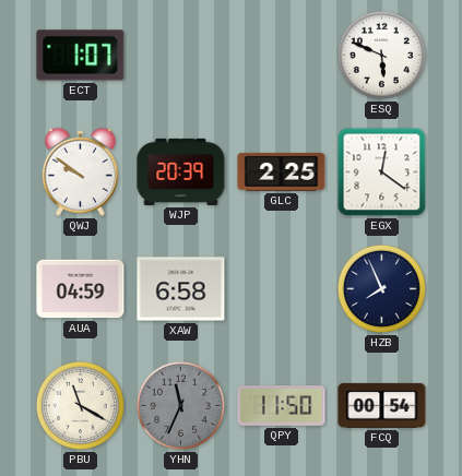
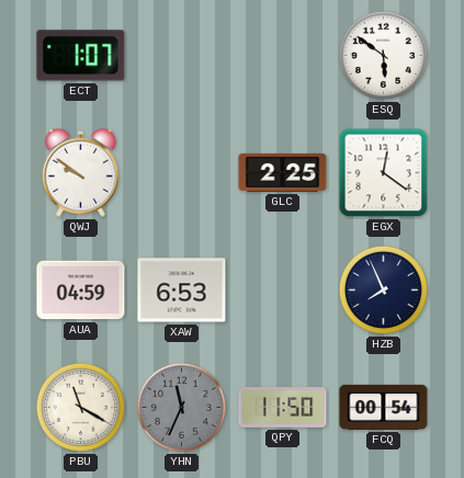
ESQ: 5:49 -> 5:51 (383, 55)
WJP: 20:39 -> none (181, 171)
XAW: 6:58 -> 6:53 (182, 291)
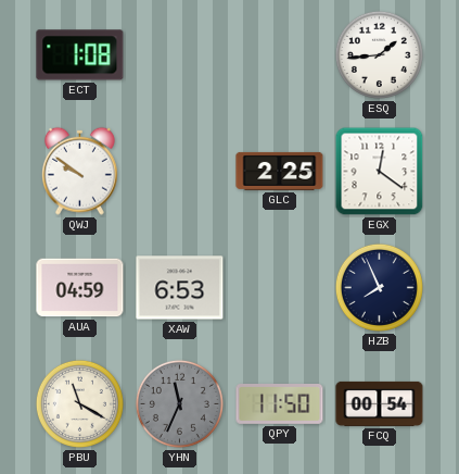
ECT: 1:07 -> 1:08 (80, 55)
ESQ: 5:51 -> 1:44 (379, 54)
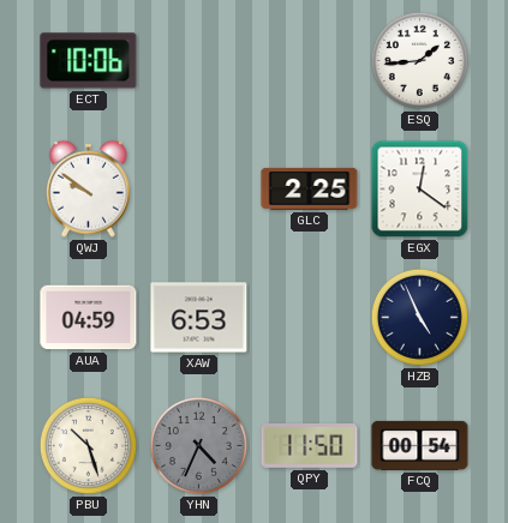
ECT: 1:08 -> 10:06 (89, 61)
HZB: 7:56 -> 4:56 (419, 317)
PBU: 11:20 -> 10:27 (88, 445)
YHN: 11:34 -> 4:34 (198, 445)
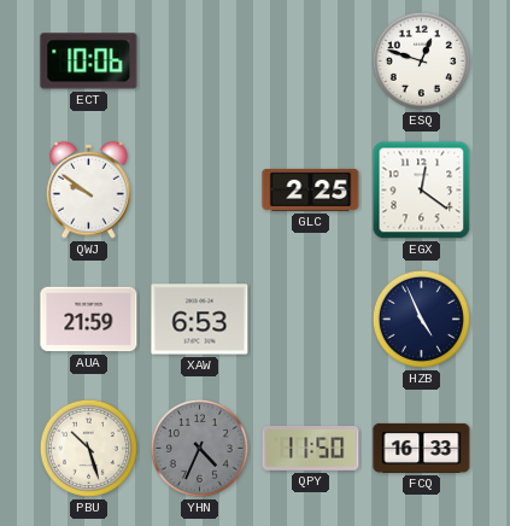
ESQ: 1:44 -> 12:48 (421, 60)
AUA: 04:59 -> 21:59 (89, 320)
FCQ: 00:54 -> 16:33 (422, 448)
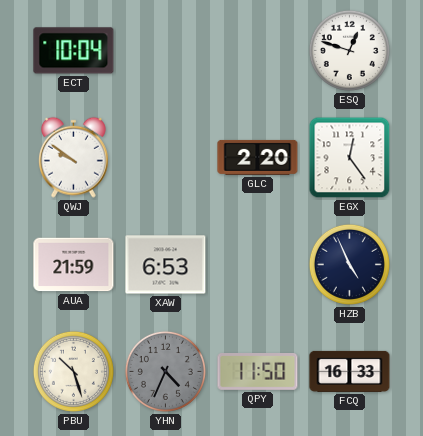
ECT: 10:06 -> 10:04 (74, 51)
GLC: 2:25 -> 2:20 (258, 157)
EGX: 12:21 -> 12:24 (350, 158)
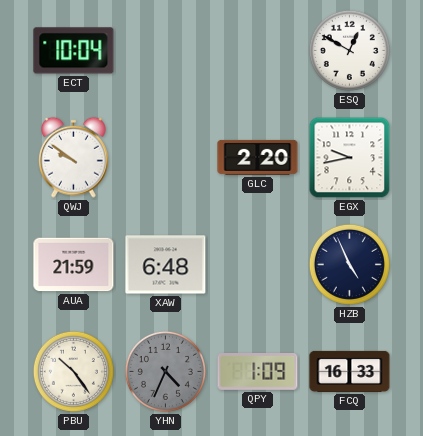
ESQ: 12:48 -> 12:50 (349, 50)
EGX: 12:24 -> 9:43 (350, 158)
XAW: 6:53 -> 6:48 (166, 265)
PBU: 10:27 -> 10:24 (73, 371)
QPY: 11:50 -> 1:09 (258, 372)
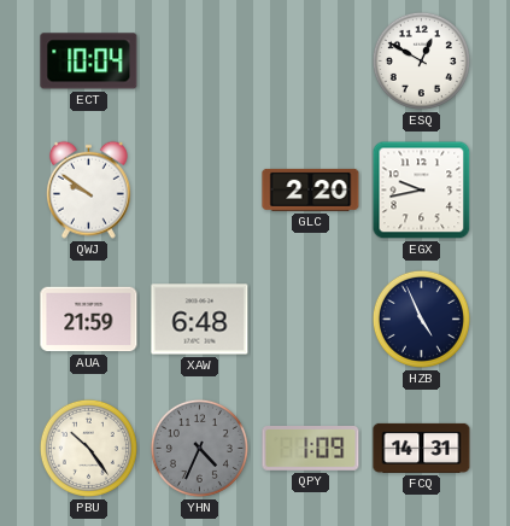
FCQ: 16:33 -> 14:31 (422, 448)
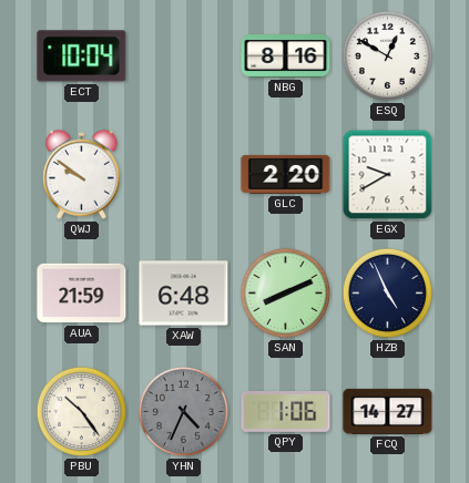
NBG: none -> 8:16 (286, 56)
EGX: 9:43 -> 9:40 (388, 175)
SAN: none -> 8:11 (285, 292)
QPY: 1:09 -> 1:06 (286, 412)
FCQ: 14:31 -> 14:27 (388, 411)
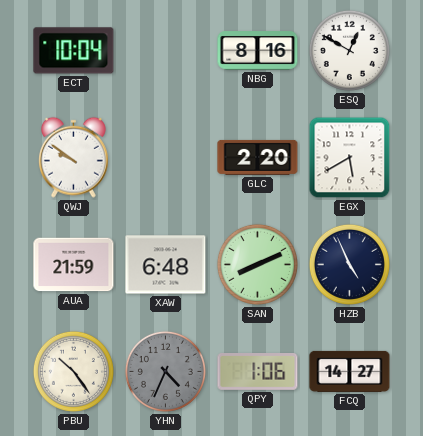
EGX: 9:40 -> 5:40 (350, 158)
